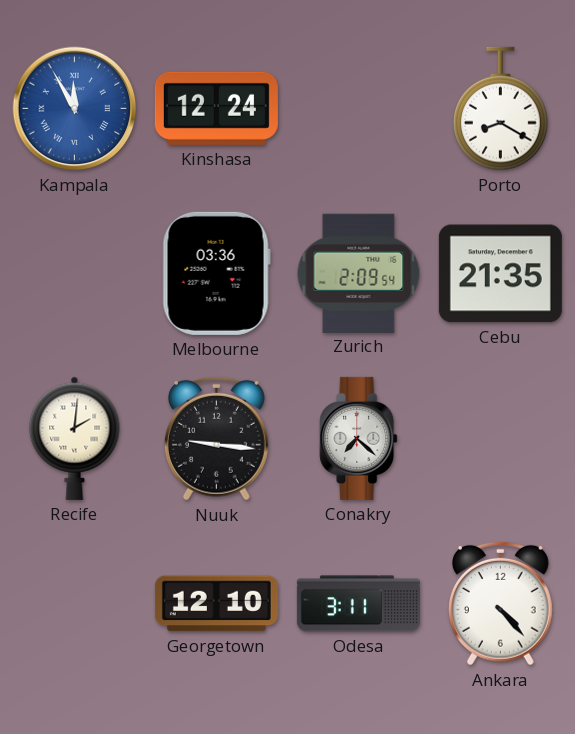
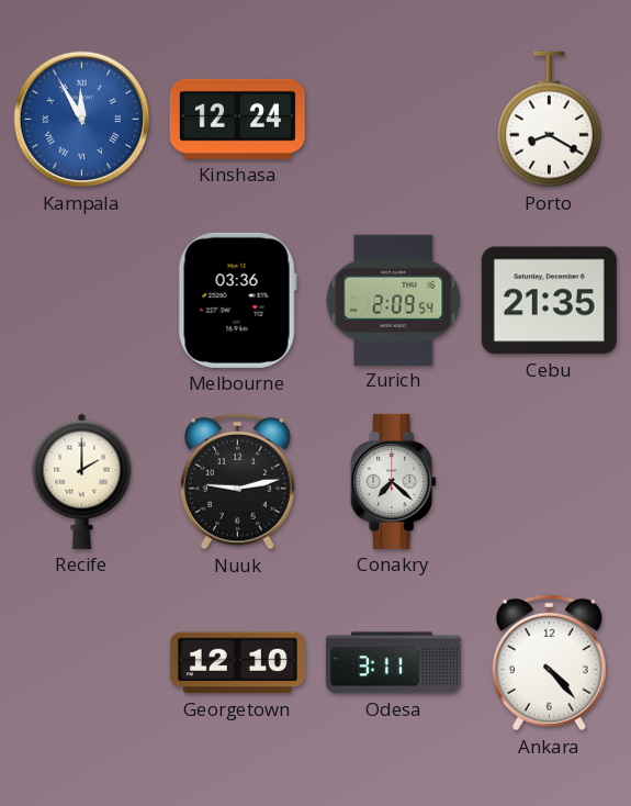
Recife: 2:01 -> 2:00 (82, 481)
Nuuk: 9:16 -> 9:13 (237, 481)
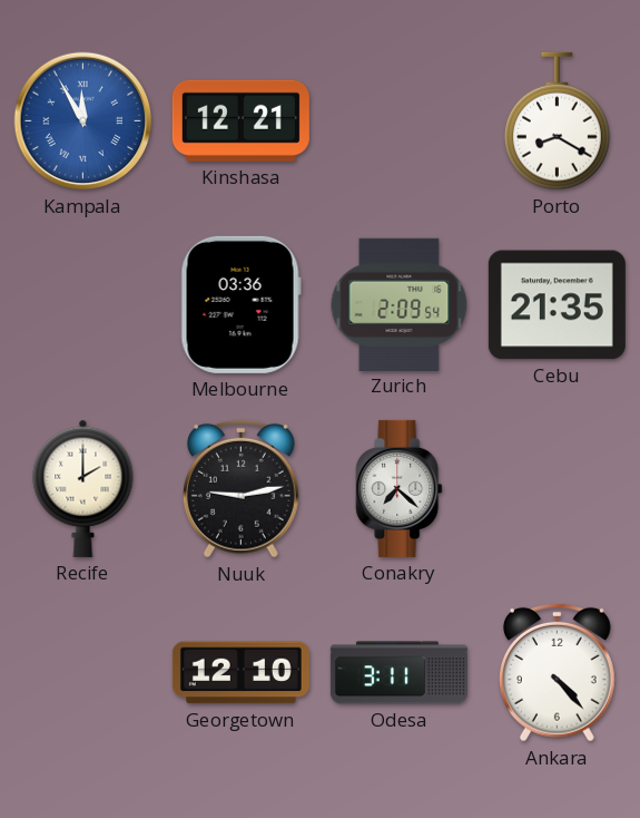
Kinshasa: 12:24 -> 12:21 (240, 120)
